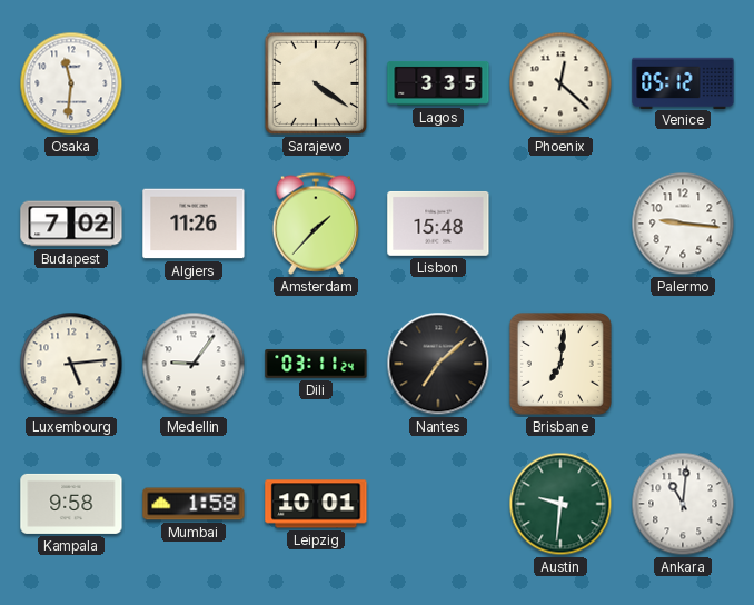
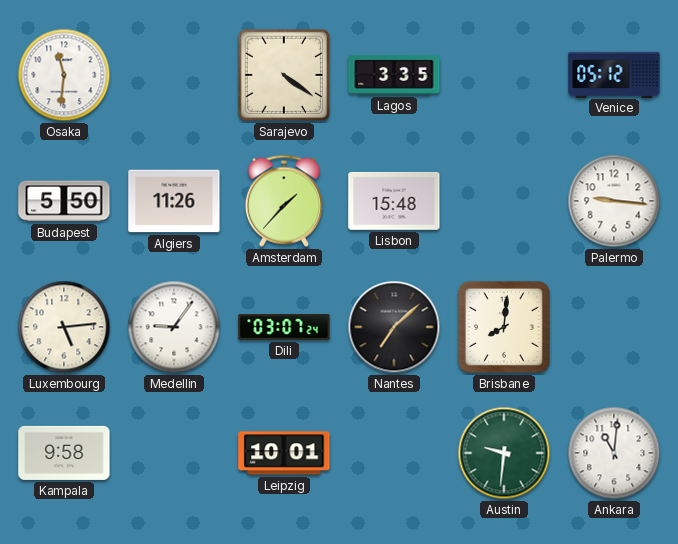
Phoenix: 12:22 -> none (560, 83)
Budapest: 7:02 -> 5:50 (64, 201)
Dili: 03:11 -> 03:07 (284, 327)
Brisbane: 7:01 -> 8:01 (504, 327)
Mumbai: 1:58 -> none (194, 504)
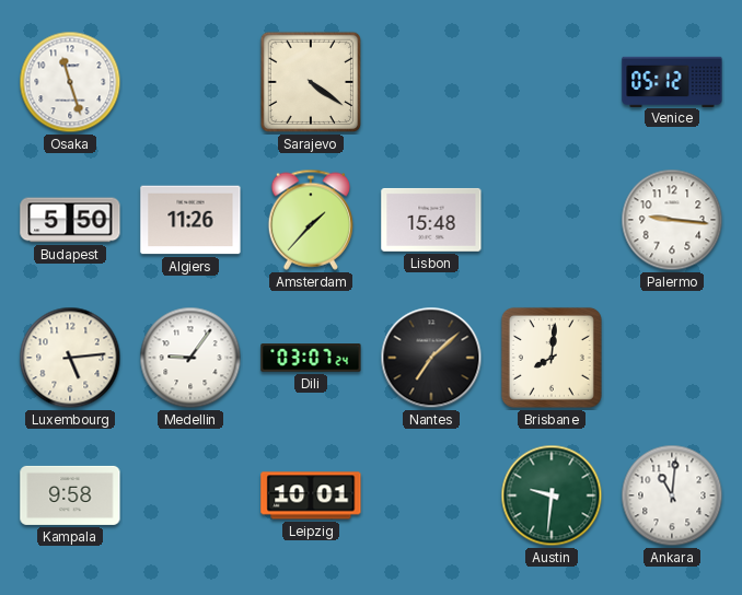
Osaka: 11:31 -> 11:27 (70, 82)
Lagos: 3:35 -> none (394, 75)
